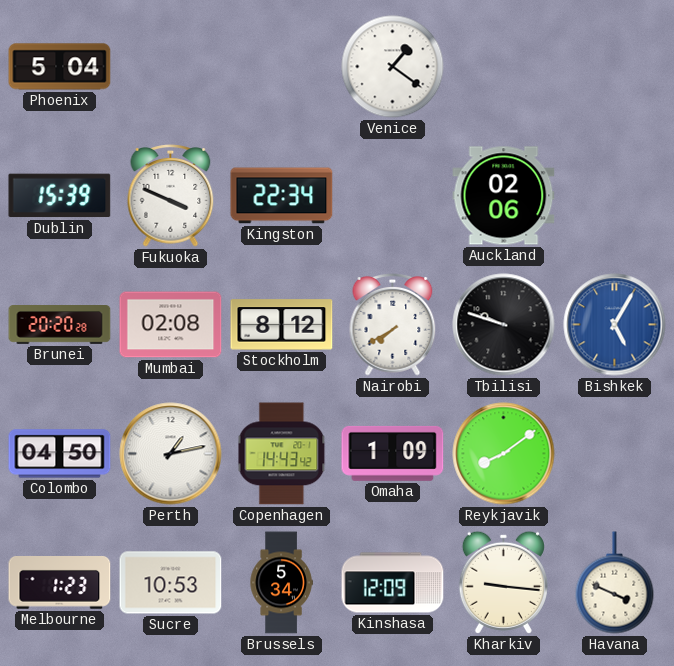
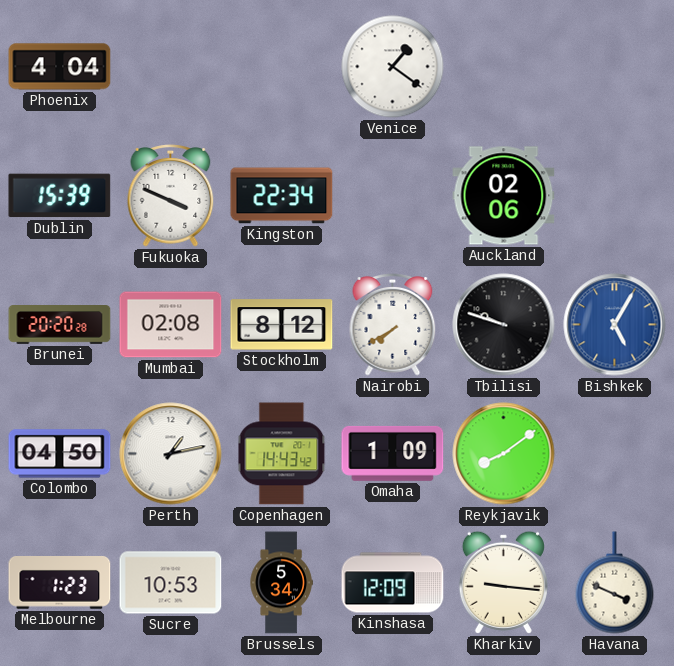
Phoenix: 5:04 -> 4:04 (60, 67)
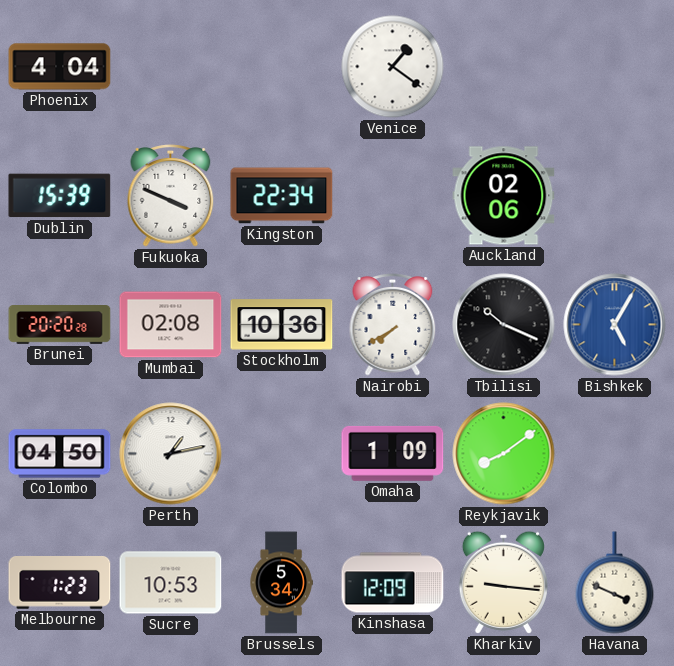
Stockholm: 8:12 -> 10:36 (282, 325)
Tbilisi: 9:48 -> 10:19 (504, 325)
Copenhagen: 14:43 -> none (282, 454)
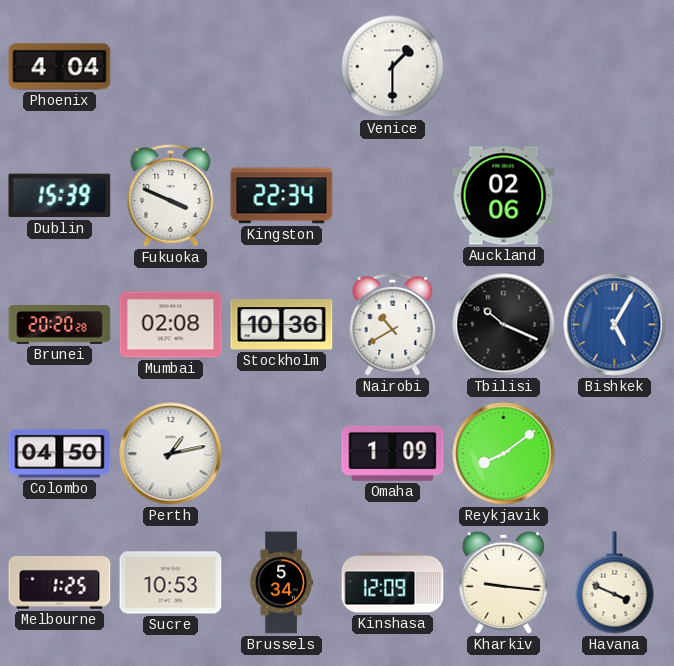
Venice: 1:21 -> 1:30 (393, 67)
Nairobi: 7:40 -> 10:40 (393, 325)
Melbourne: 1:23 -> 1:25 (60, 583)
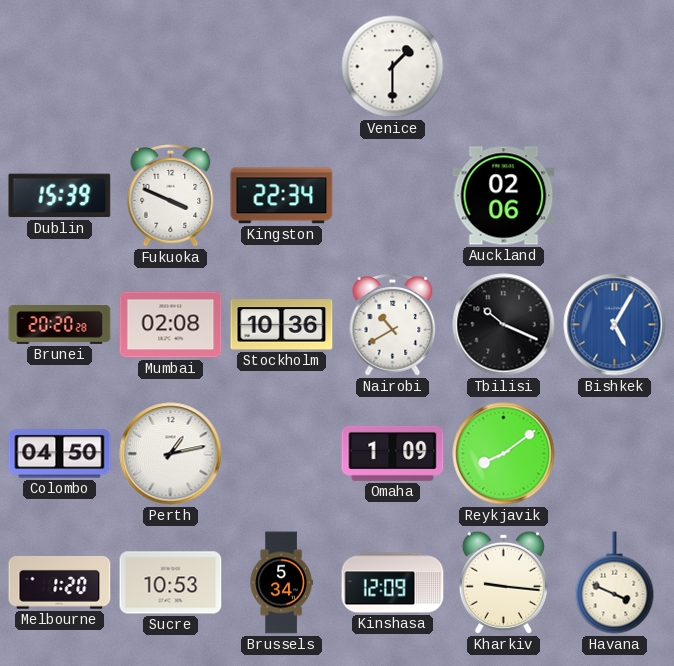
Phoenix: 4:04 -> none (60, 67)
Melbourne: 1:25 -> 1:20 (60, 583)
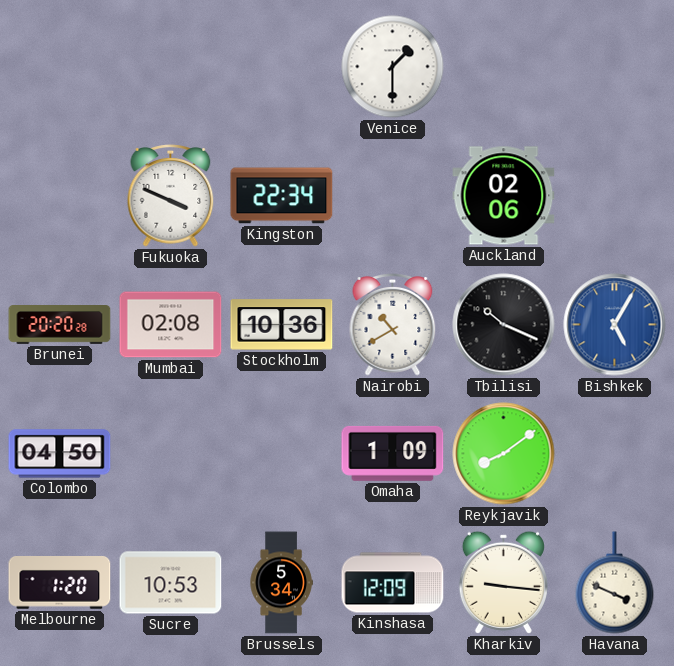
Dublin: 15:39 -> none (60, 196)
Perth: 1:13 -> none (171, 454)
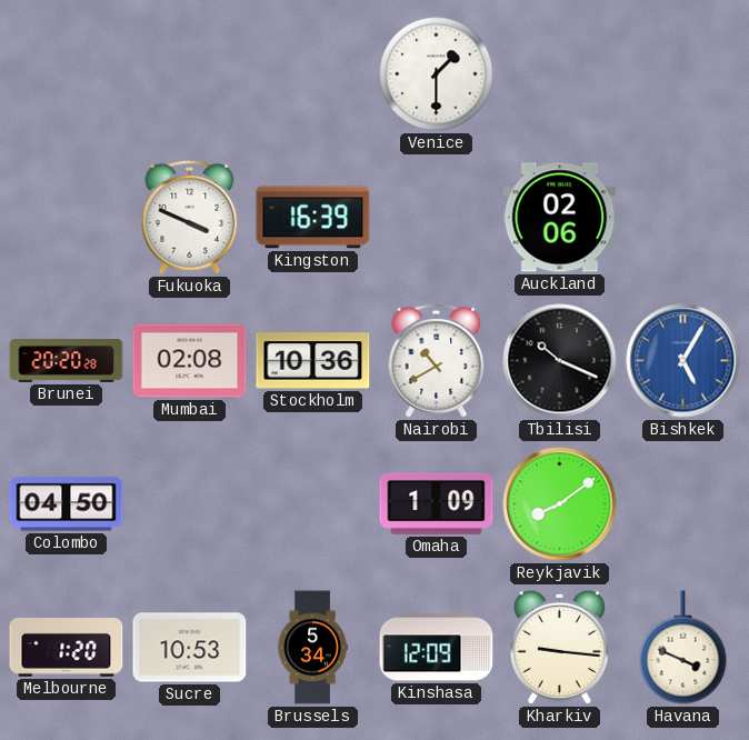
Kingston: 22:34 -> 16:39 (313, 218)
